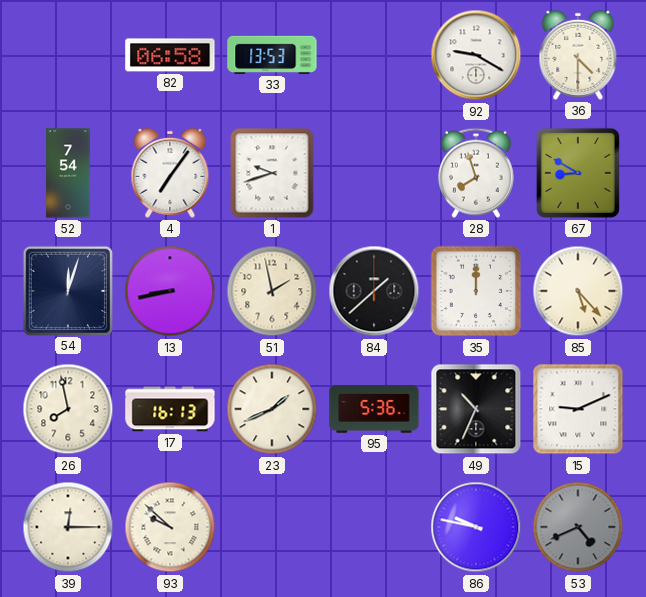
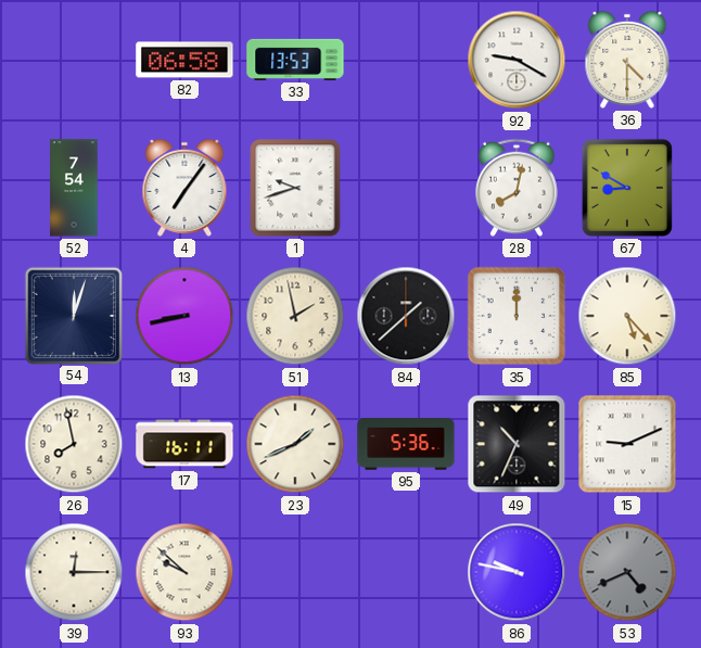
28: 7:57 -> 8:02 (517, 188)
17: 16:13 -> 16:11 (184, 444)
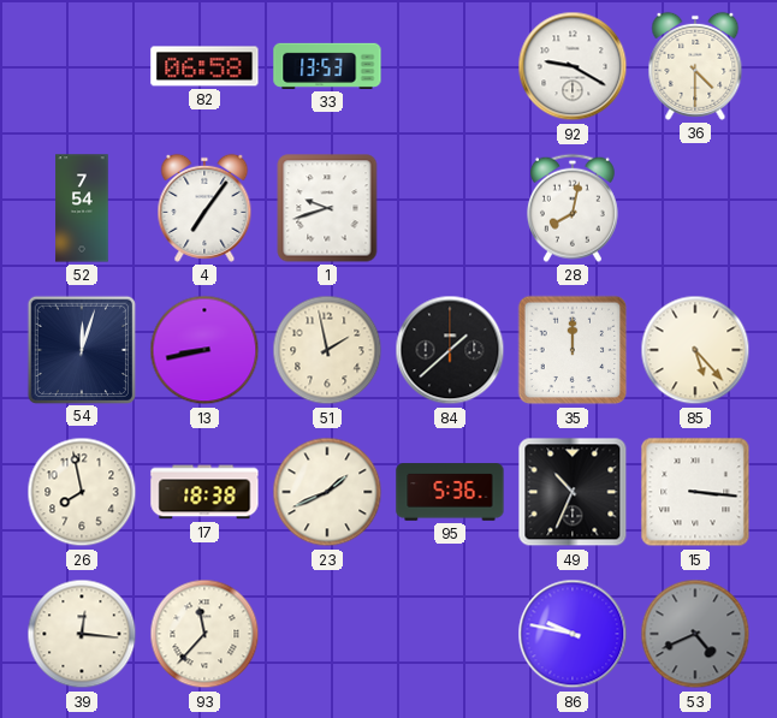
67: 8:50 -> none (627, 188)
17: 16:11 -> 18:38 (204, 492)
15: 9:11 -> 3:16 (695, 492)
39: 12:15 -> 12:16 (82, 634)
93: 9:52 -> 11:37 (204, 634)
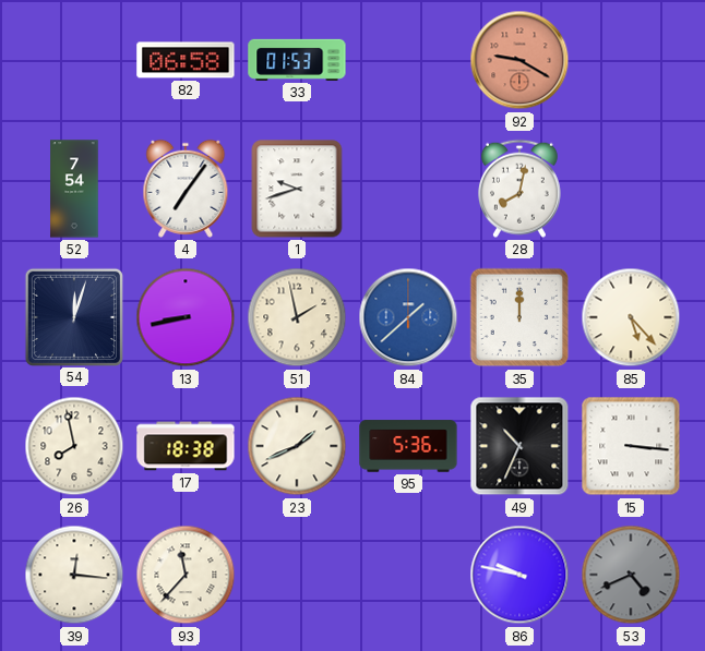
33: 13:53 -> 01:53 (297, 60)
92 dial: white -> salmon (519, 60)
36: 4:30 -> none (695, 66)
84 dial: black -> blue (408, 317)
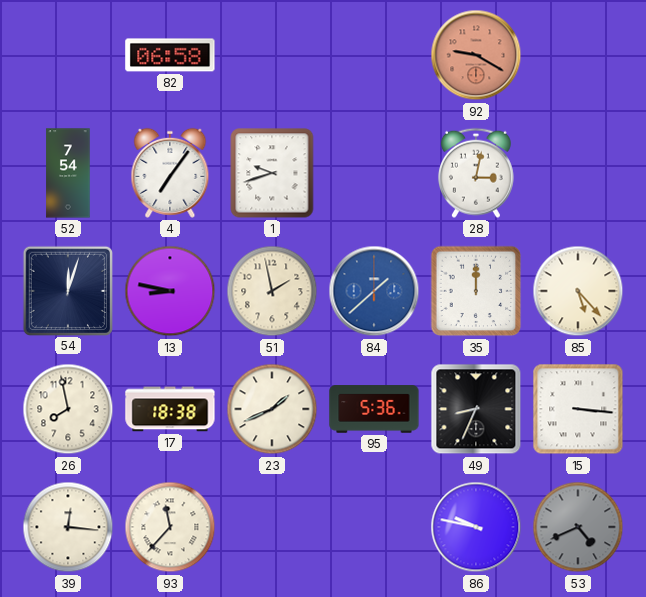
33: 01:53 -> none (297, 60)
28: 8:02 -> 3:02 (476, 173)
13: 8:43 -> 8:47 (170, 291)
49: 10:34 -> 8:34 (476, 409)
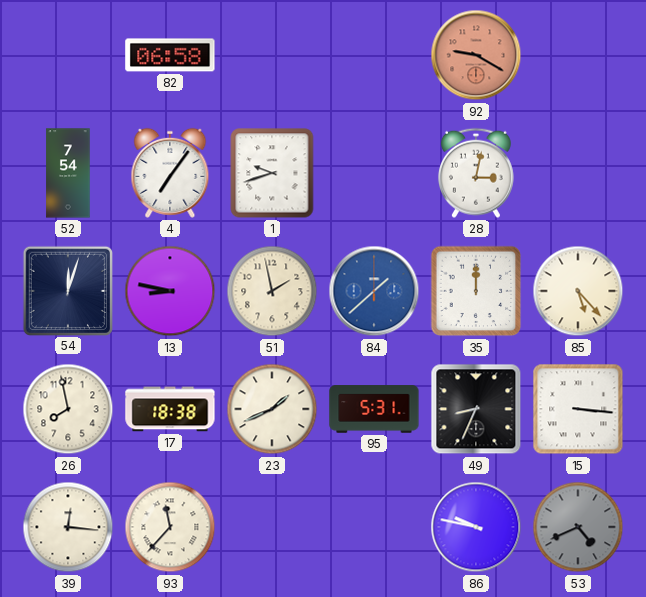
95: 5:36 -> 5:31 (374, 409)
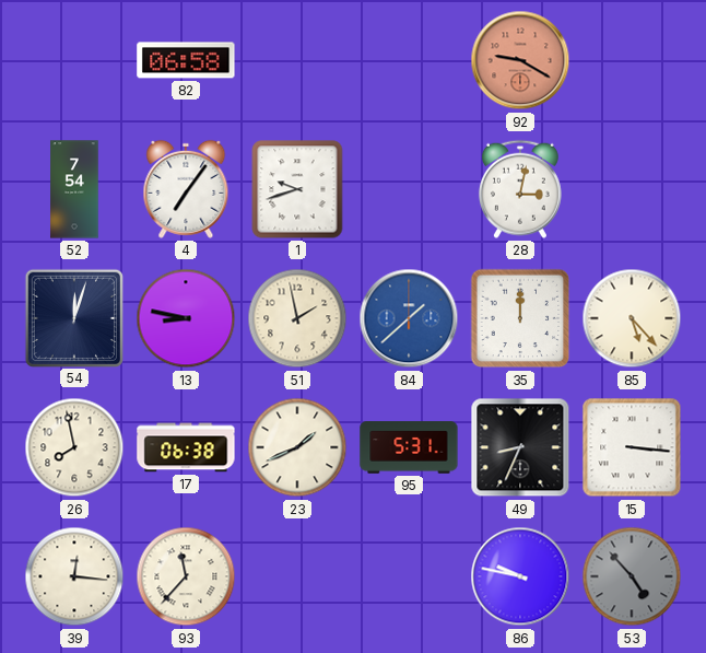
17: 18:38 -> 06:38 (186, 447)
53: 4:41 -> 4:53 (632, 576)
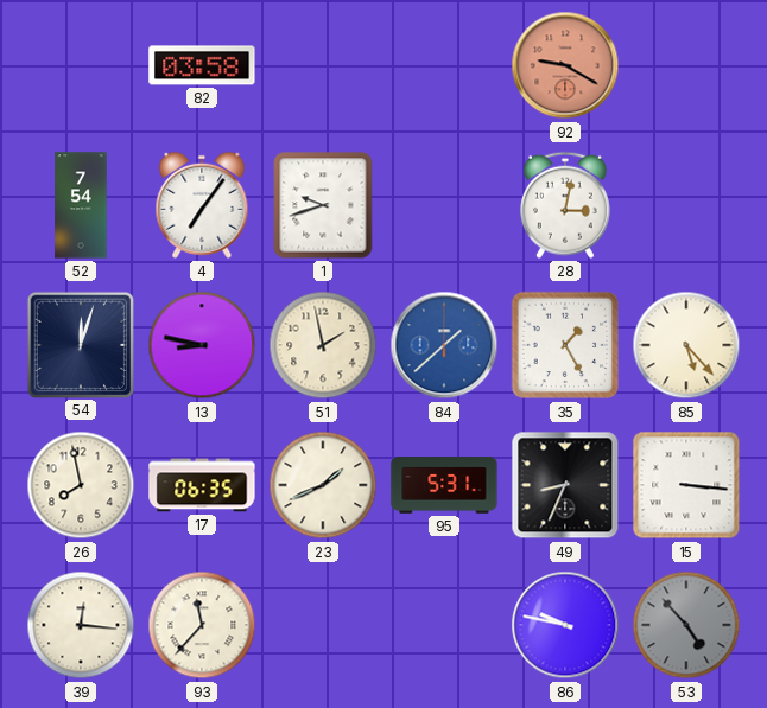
82: 06:58 -> 03:58 (202, 65)
35: 12:00 -> 1:25 (565, 345)
17: 06:38 -> 06:35 (202, 485)
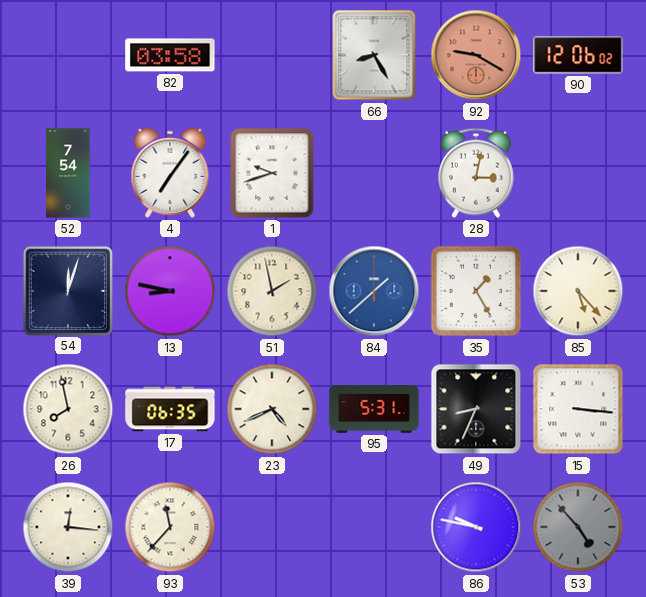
66: none -> 8:25 (374, 55)
90: none -> 12:06 (578, 55)
23: 1:41 -> 4:41 (272, 409)
